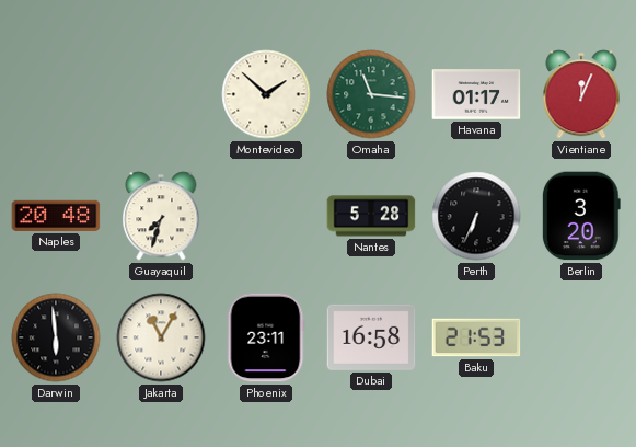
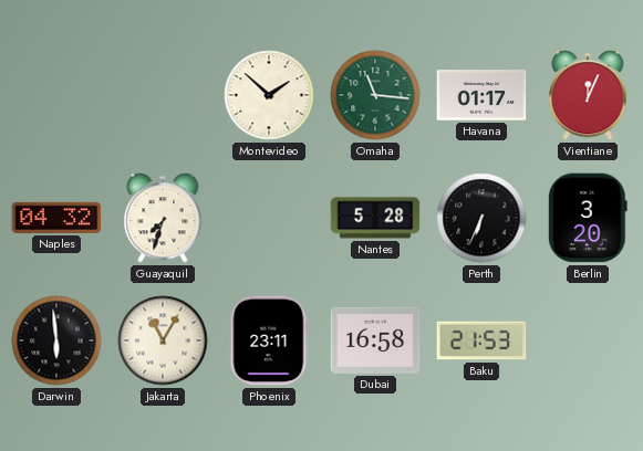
Naples: 20:48 -> 04:32 (56, 218)
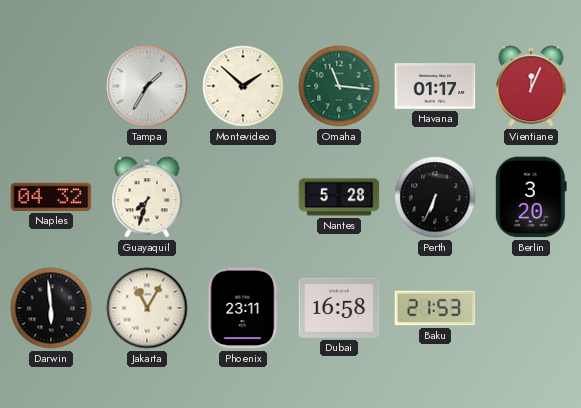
Tampa: none -> 1:35 (147, 86)
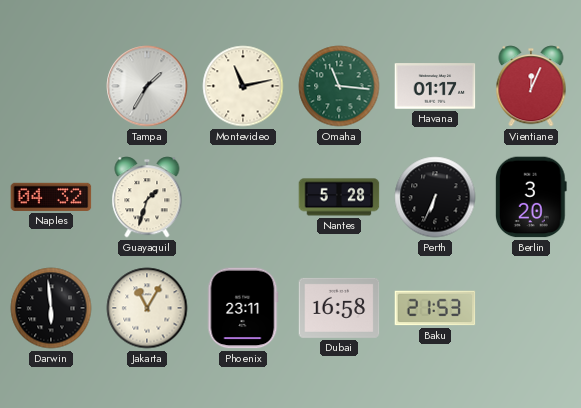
Montevideo: 1:52 -> 11:13 (243, 86)
Guayaquil: 7:33 -> 1:33 (147, 197)
